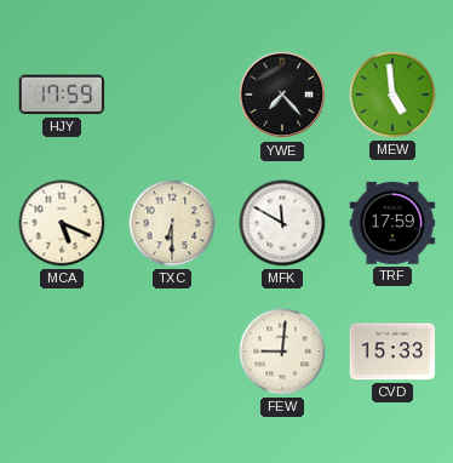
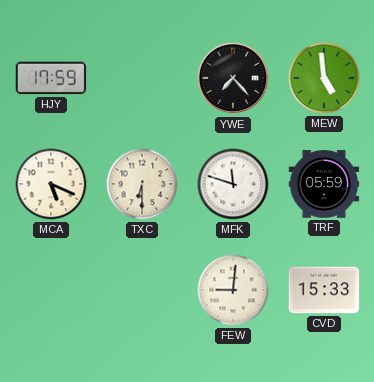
MFK: 11:50 -> 11:48 (233, 184)
TRF: 17:59 -> 05:59 (324, 184)
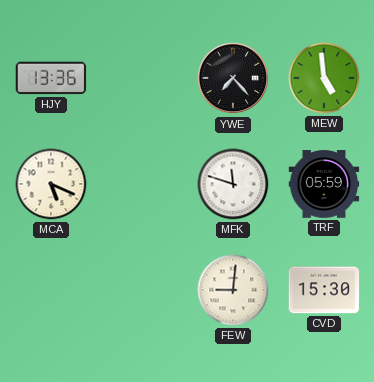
HJY: 17:59 -> 13:36 (51, 78)
TXC: 6:30 -> none (142, 184)
CVD: 15:33 -> 15:30 (324, 290)
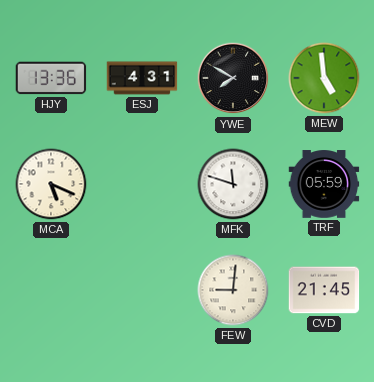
ESJ: none -> 4:31 (142, 78)
YWE: 7:23 -> 7:50 (233, 78)
CVD: 15:30 -> 21:45 (324, 290)
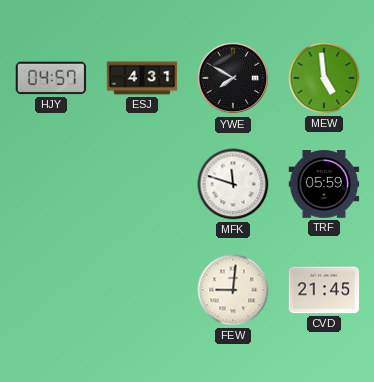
HJY: 13:36 -> 04:57 (51, 78)
MCA: 5:19 -> none (51, 184)
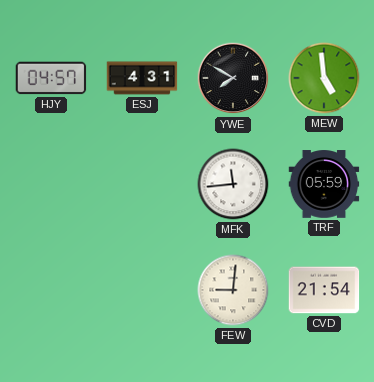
MFK: 11:48 -> 11:44 (233, 184)
CVD: 21:45 -> 21:54 (324, 290)
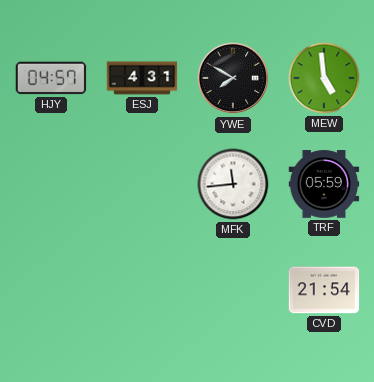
FEW: 9:01 -> none (233, 290)
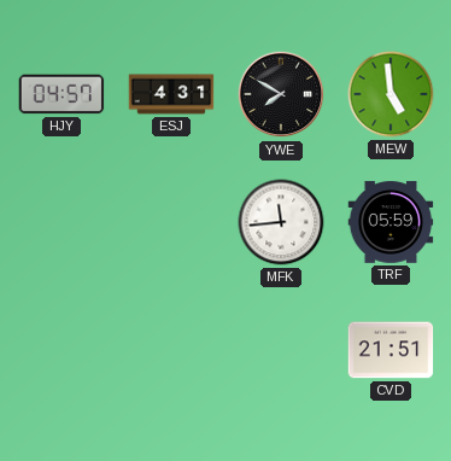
CVD: 21:54 -> 21:51 (391, 350)
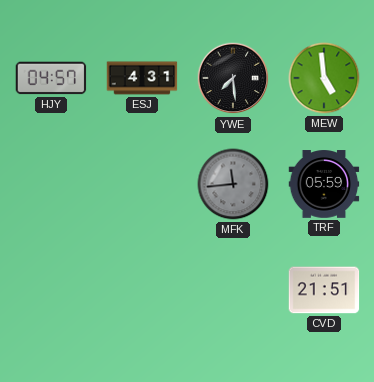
YWE: 7:50 -> 7:29 (233, 78)
MFK dial: white -> grey (233, 184)
